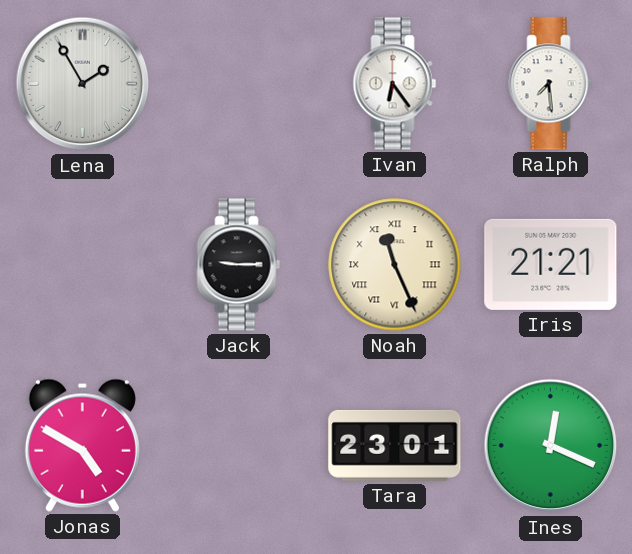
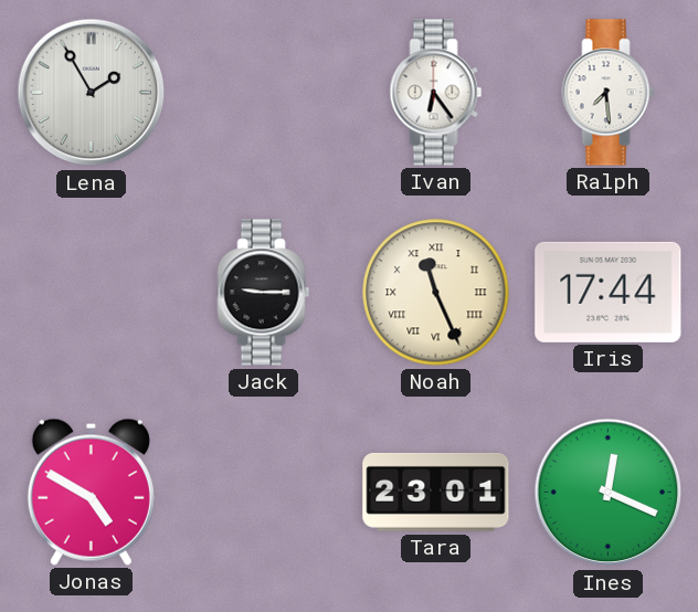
Iris: 21:21 -> 17:44 (609, 292)
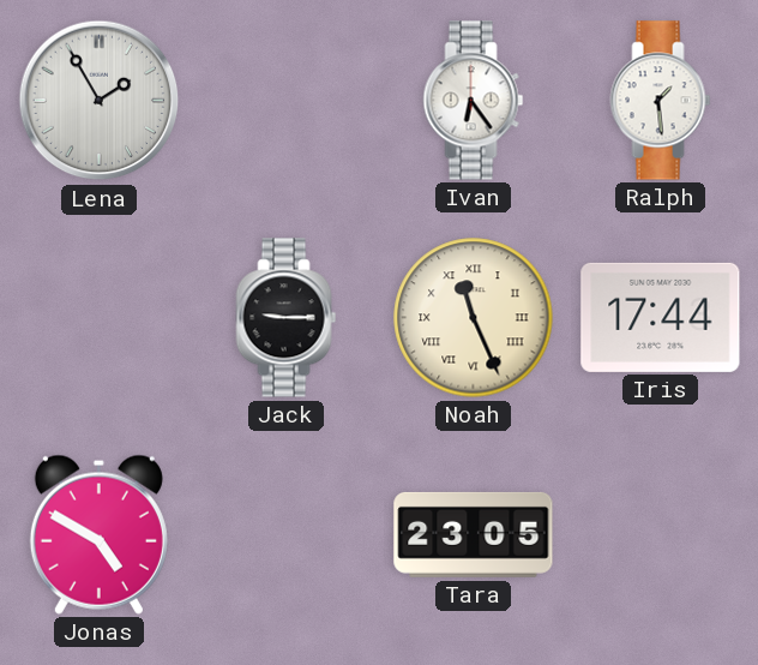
Ralph: 7:29 -> 1:29 (661, 101)
Tara: 23:01 -> 23:05 (474, 534)
Ines: 12:19 -> none (609, 493)
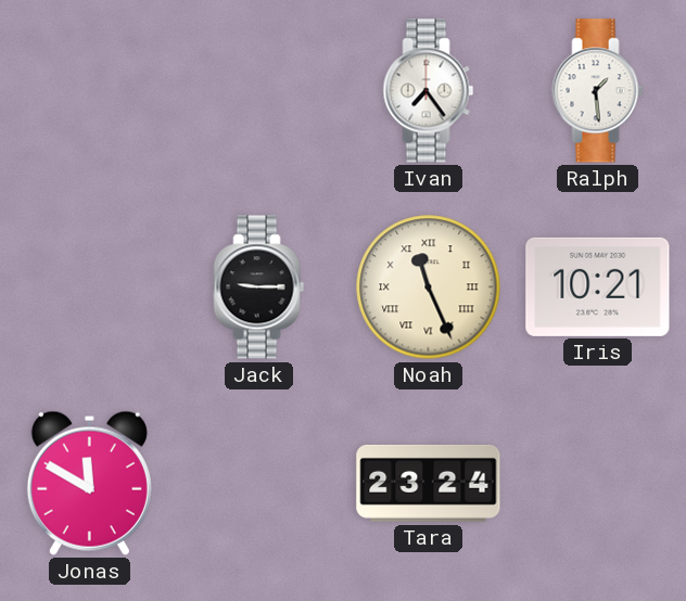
Lena: 1:55 -> none (100, 101)
Ivan: 6:24 -> 7:24 (429, 91)
Iris: 17:44 -> 10:21 (598, 286)
Jonas: 4:50 -> 11:50 (89, 483)
Tara: 23:05 -> 23:24 (429, 483)
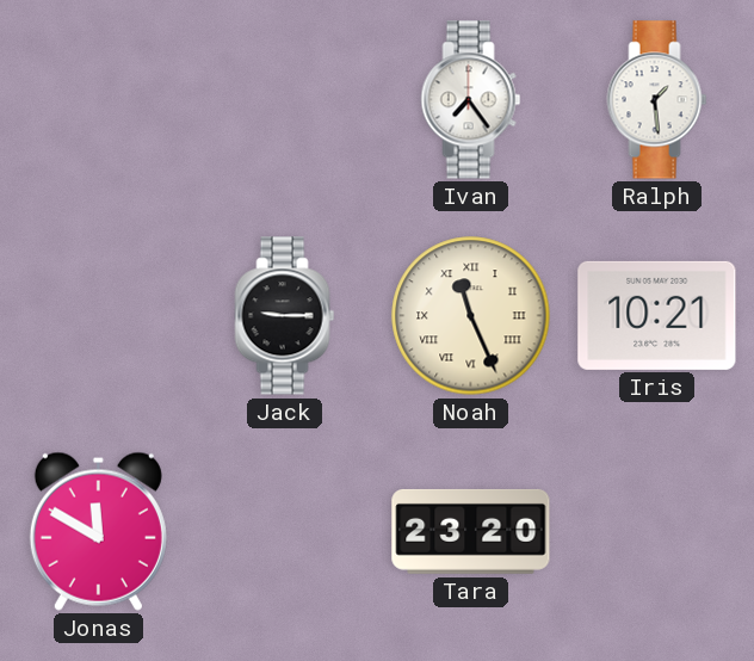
Tara: 23:24 -> 23:20 (471, 531)
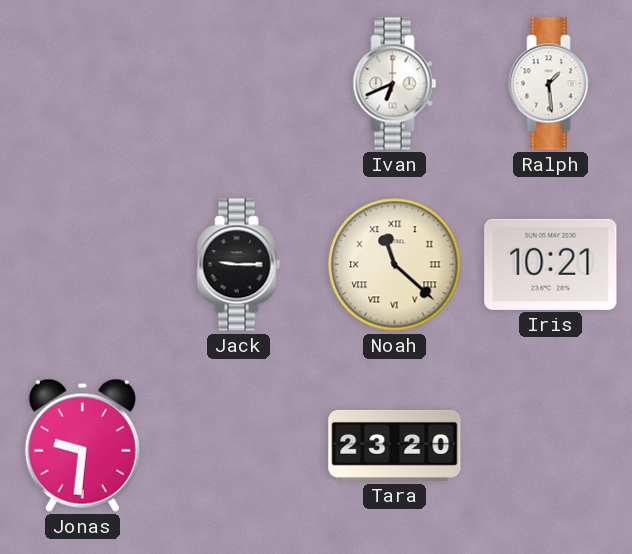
Ivan: 7:24 -> 6:41 (395, 84)
Noah: 11:26 -> 11:22 (395, 265)
Jonas: 11:50 -> 9:31 (82, 445)
